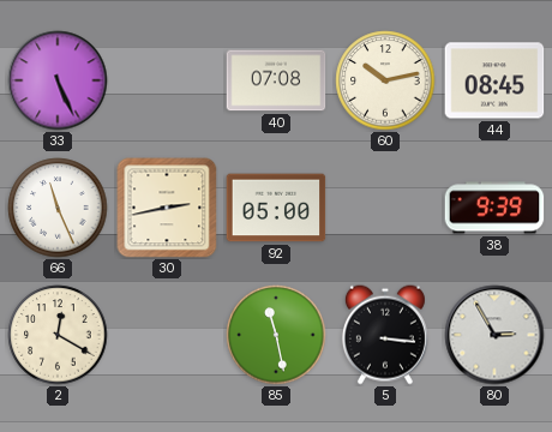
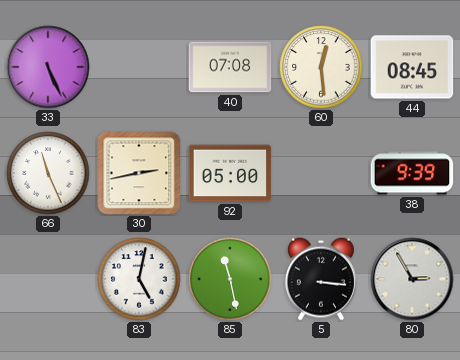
60: 10:13 -> 12:29 (321, 67)
2: 12:20 -> none (58, 335)
83: none -> 5:02 (139, 279)
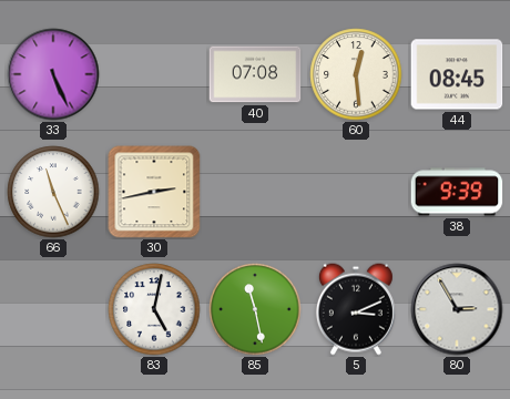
92: 05:00 -> none (230, 173)
5: 3:16 -> 3:11 (356, 309)
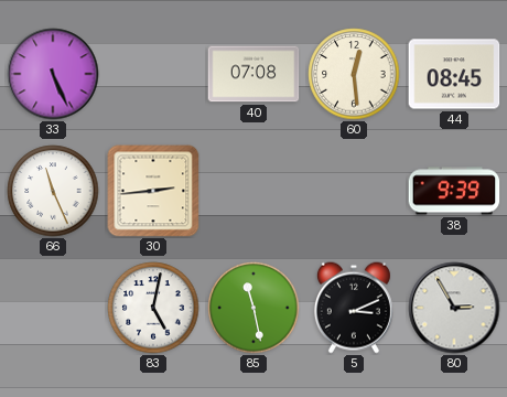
30: 2:43 -> 2:44 (153, 191)
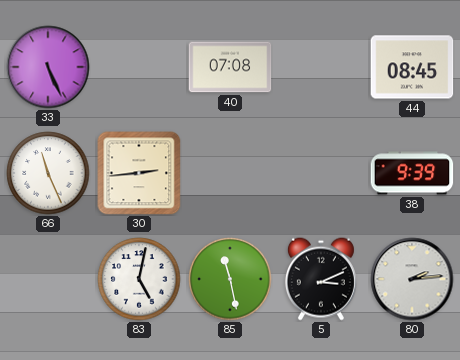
60: 12:29 -> none (354, 74)
80: 2:55 -> 2:14 (412, 279)
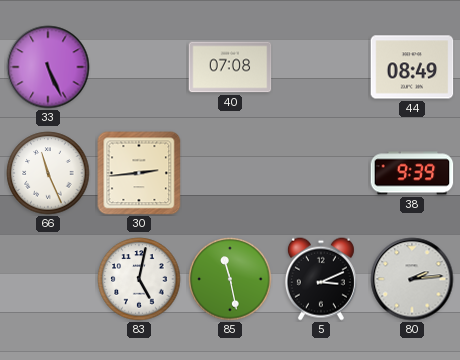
44: 08:45 -> 08:49 (412, 67)
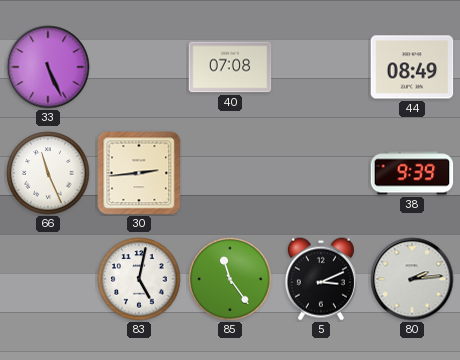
85: 11:28 -> 11:24 (230, 279)
